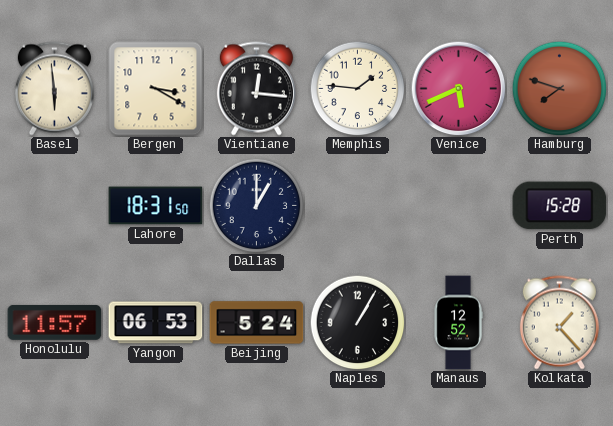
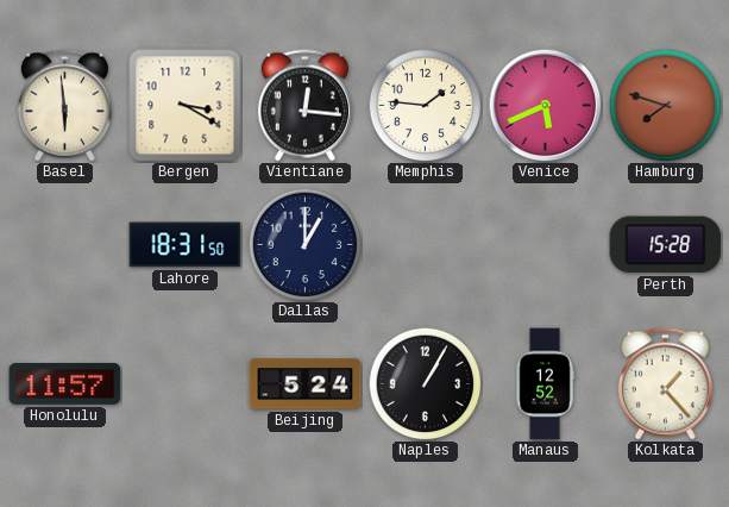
Yangon: 06:53 -> none (156, 323)
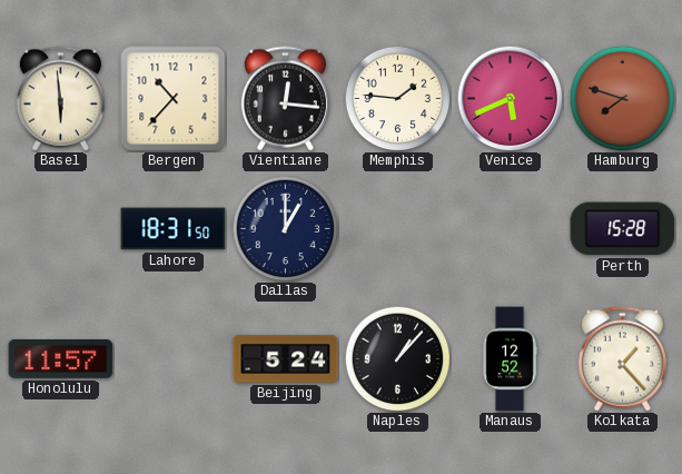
Bergen: 3:20 -> 10:37 (174, 99)
Naples: 1:05 -> 1:07 (397, 358)
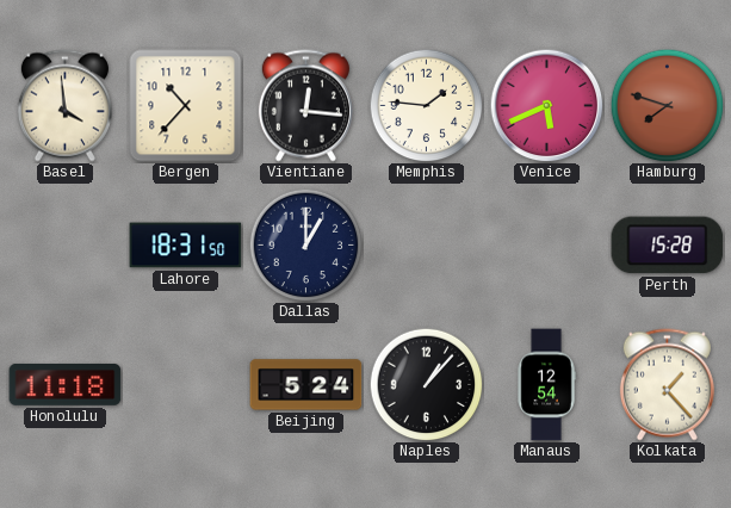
Basel: 5:59 -> 3:59 (64, 106)
Honolulu: 11:57 -> 11:18 (66, 384)
Manaus: 12:52 -> 12:54 (546, 385)
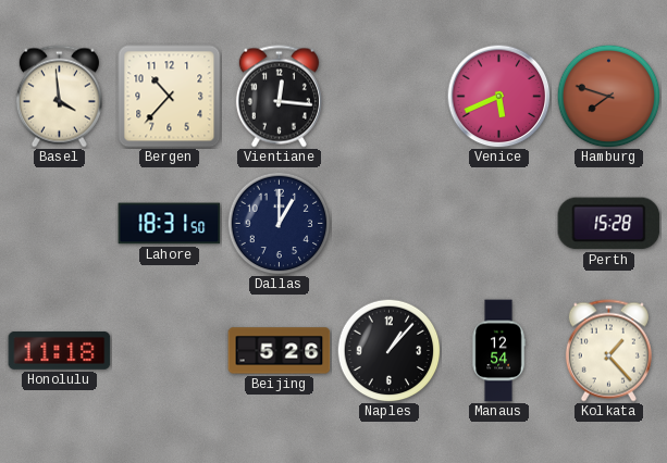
Memphis: 1:46 -> none (426, 105)
Beijing: 5:24 -> 5:26 (280, 351)
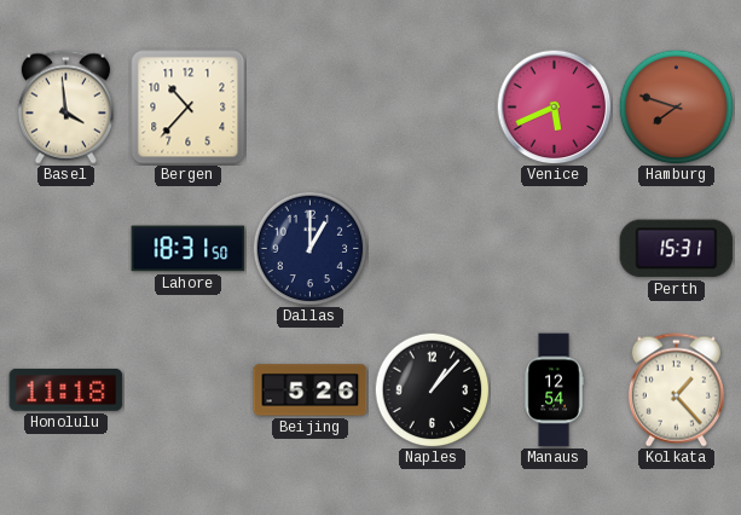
Vientiane: 12:16 -> none (279, 97)
Perth: 15:28 -> 15:31 (677, 249)
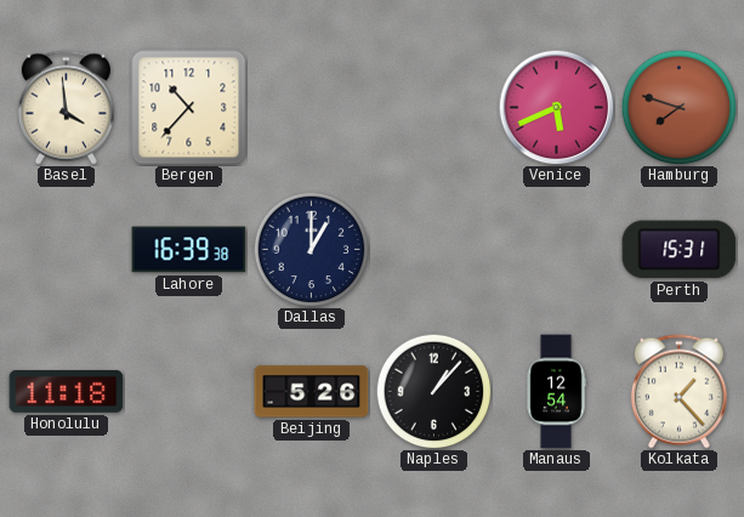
Lahore: 18:31 -> 16:39 (189, 250)
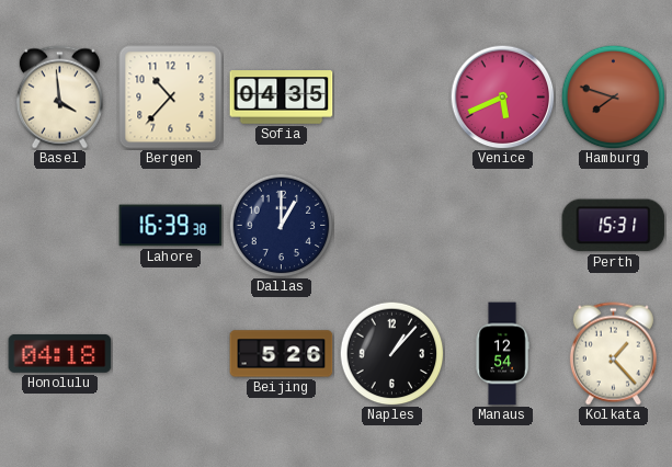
Sofia: none -> 04:35 (282, 98)
Honolulu: 11:18 -> 04:18 (60, 353)
